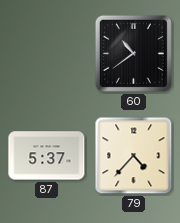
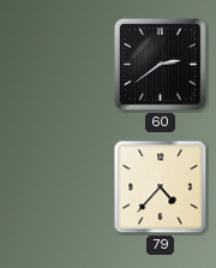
60: 10:39 -> 2:39 (160, 64)
87: 5:37 -> none (47, 156)
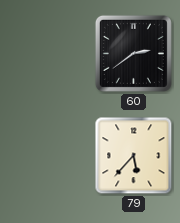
79: 4:37 -> 5:37 (134, 156)
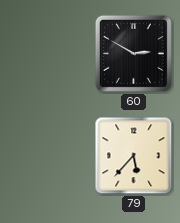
60: 2:39 -> 2:50 (133, 53)
